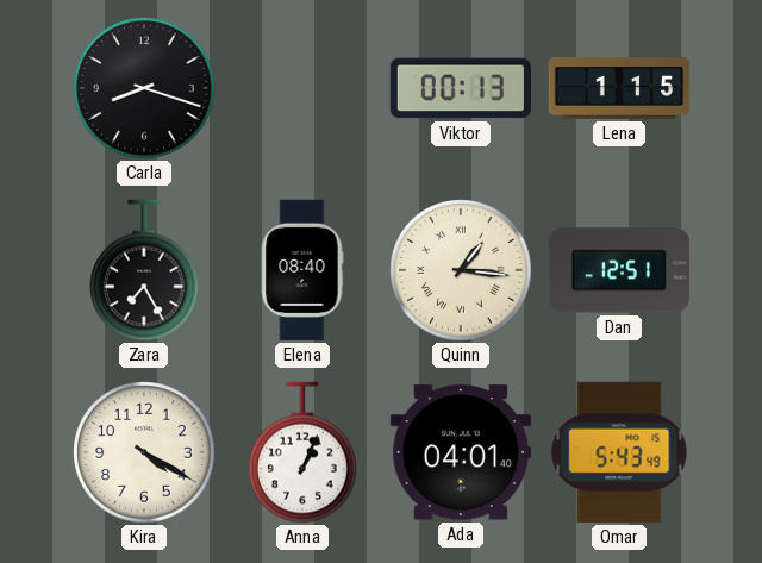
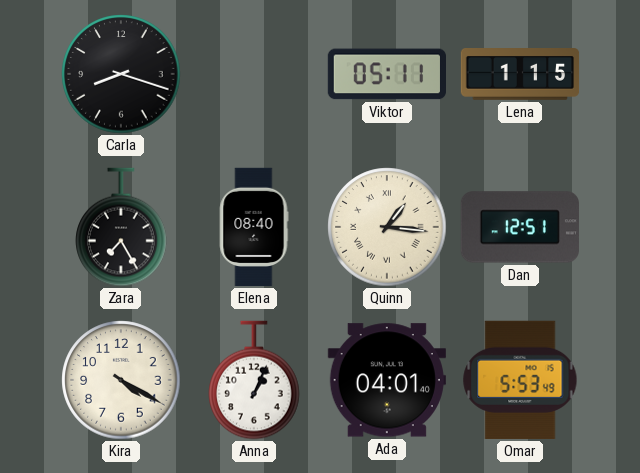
Viktor: 00:13 -> 05:11 (386, 74)
Omar: 5:43 -> 5:53 (520, 380)
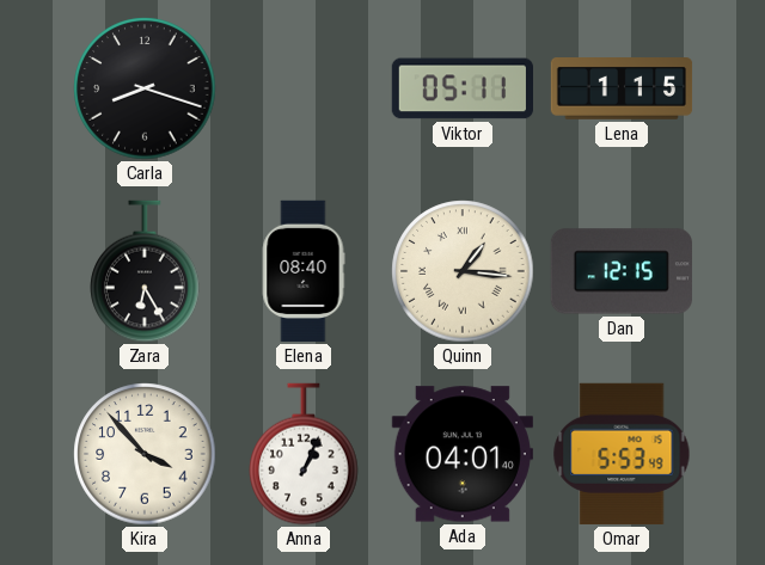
Zara: 7:25 -> 6:25 (145, 271)
Dan: 12:51 -> 12:15 (622, 271)
Kira: 4:20 -> 3:53 (145, 454)
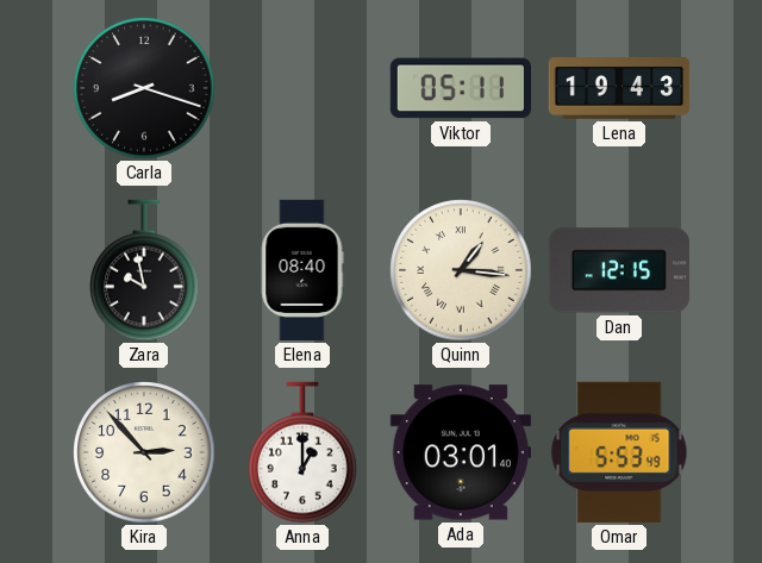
Lena: 1:15 -> 19:43 (619, 89)
Zara: 6:25 -> 9:58 (144, 270)
Kira: 3:53 -> 2:53 (144, 452)
Anna: 1:04 -> 1:00 (302, 452)
Ada: 04:01 -> 03:01 (461, 452)
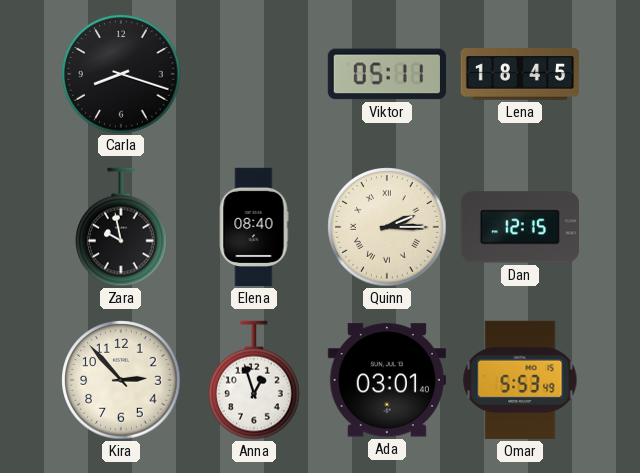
Lena: 19:43 -> 18:45 (520, 75)
Quinn: 1:16 -> 2:15 (387, 227)
Anna: 1:00 -> 12:57 (254, 380)
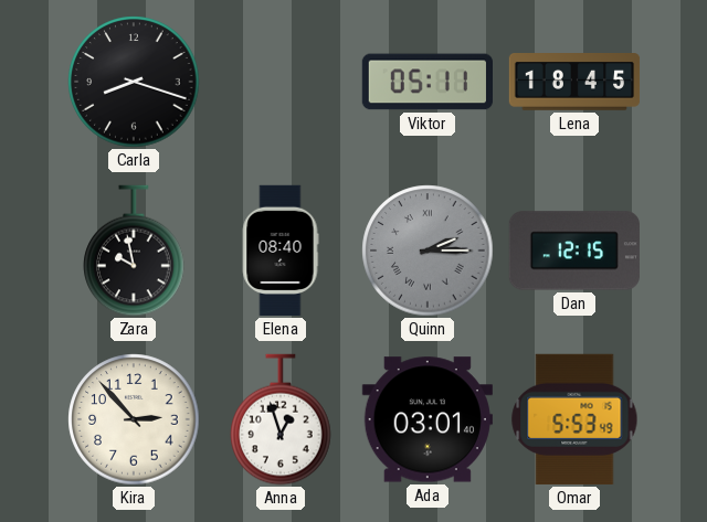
Quinn dial: cream -> grey (428, 251)
